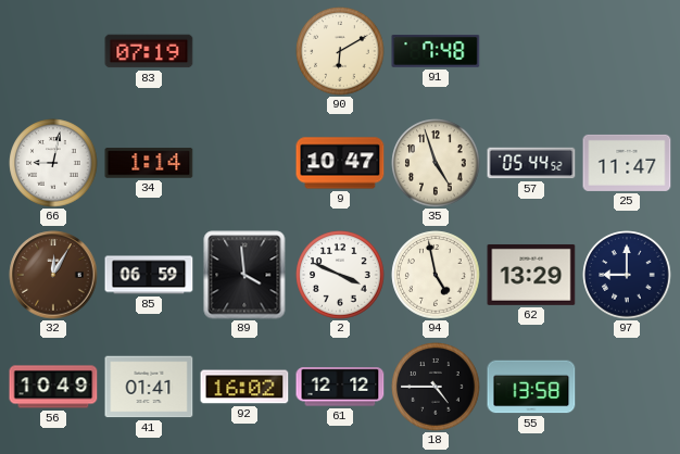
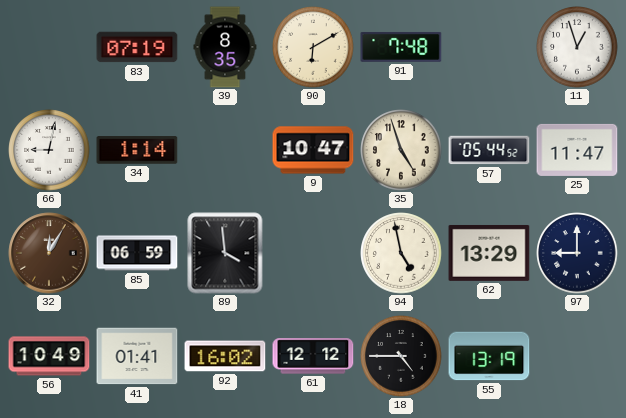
39: none -> 8:35 (225, 47)
11: none -> 12:57 (577, 47)
2: 3:49 -> none (340, 275)
55: 13:58 -> 13:19 (489, 356)
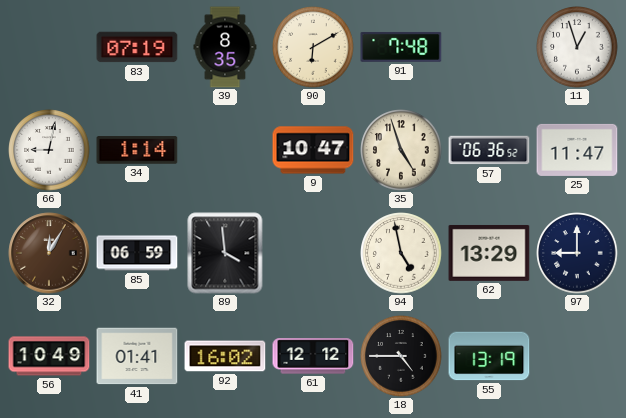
57: 05:44 -> 06:36 (489, 150)
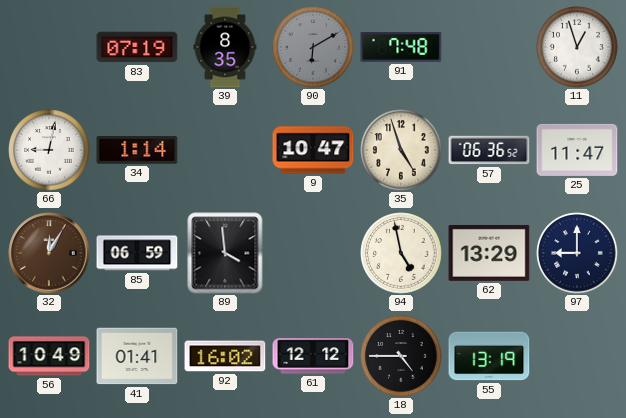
90 dial: cream -> grey (313, 47)
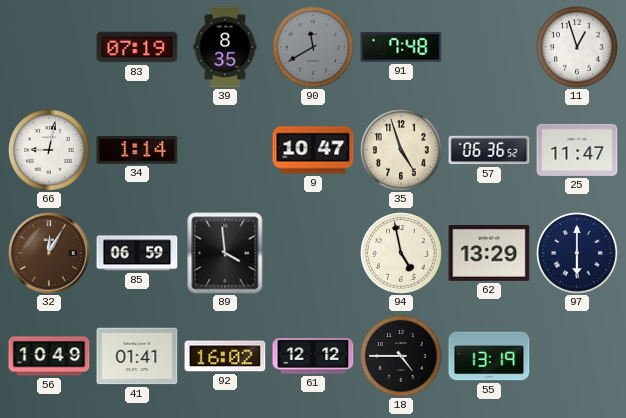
90: 6:10 -> 11:40 (313, 47)
97: 9:00 -> 6:00 (577, 253)
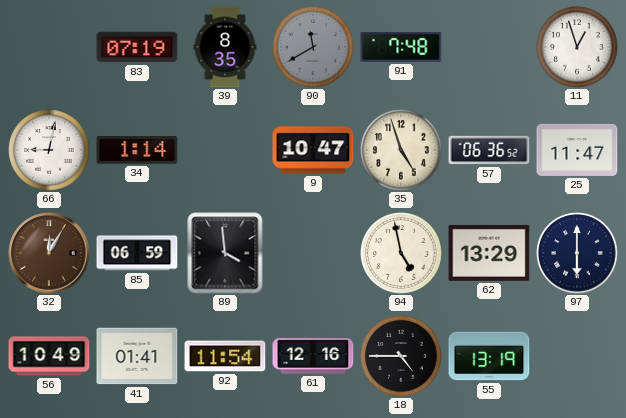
92: 16:02 -> 11:54 (225, 356)
61: 12:12 -> 12:16 (313, 356)
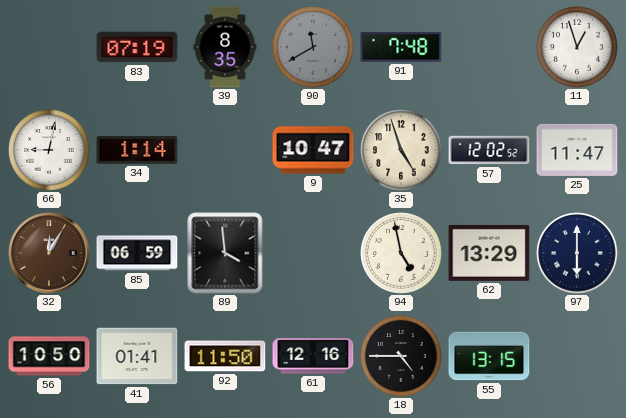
57: 06:36 -> 12:02 (489, 150)
56: 10:49 -> 10:50 (49, 356)
92: 11:54 -> 11:50 (225, 356)
55: 13:19 -> 13:15 (489, 356)
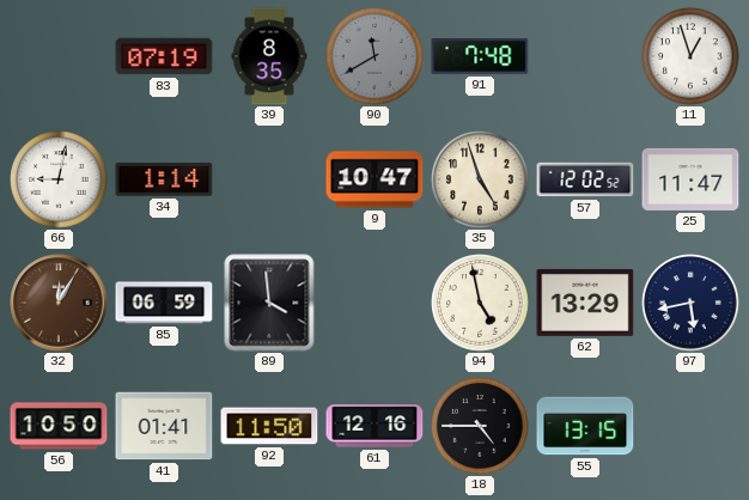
97: 6:00 -> 5:43 (690, 303)
